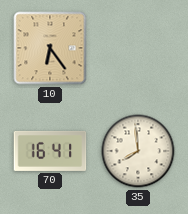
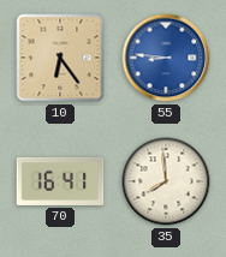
55: none -> 8:46 (166, 58)
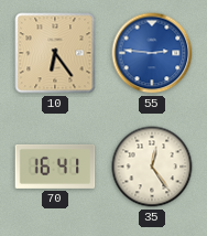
55: 8:46 -> 2:46 (152, 53)
35: 7:59 -> 12:24 (152, 167)
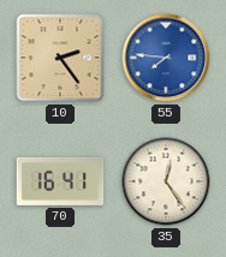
10: 6:24 -> 2:24 (60, 58)
55: 2:46 -> 7:46 (166, 58)
